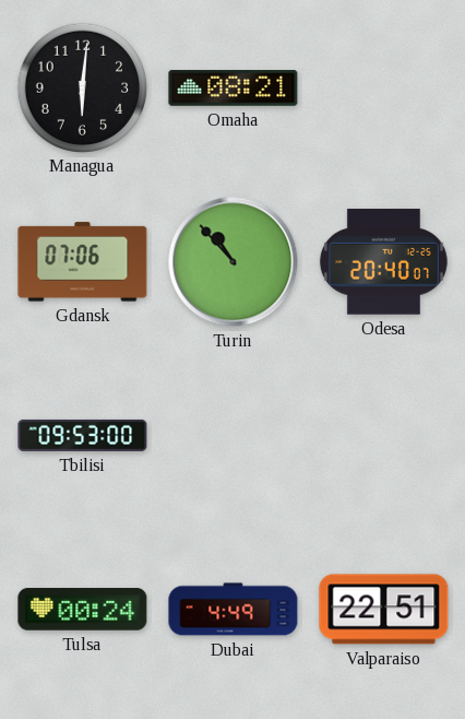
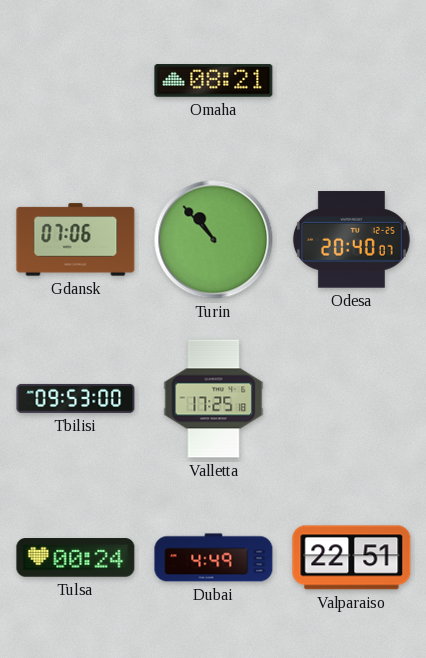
Managua: 6:01 -> none (82, 87)
Valletta: none -> 17:25 (214, 399)
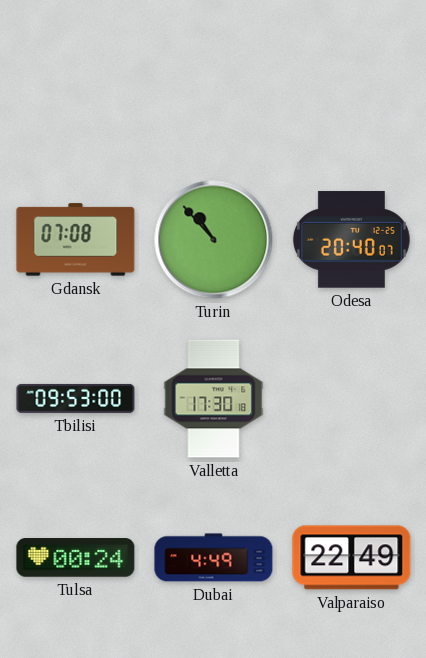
Omaha: 08:21 -> none (214, 81)
Gdansk: 07:06 -> 07:08 (76, 240)
Valletta: 17:25 -> 17:30 (214, 399)
Valparaiso: 22:51 -> 22:49 (352, 558)
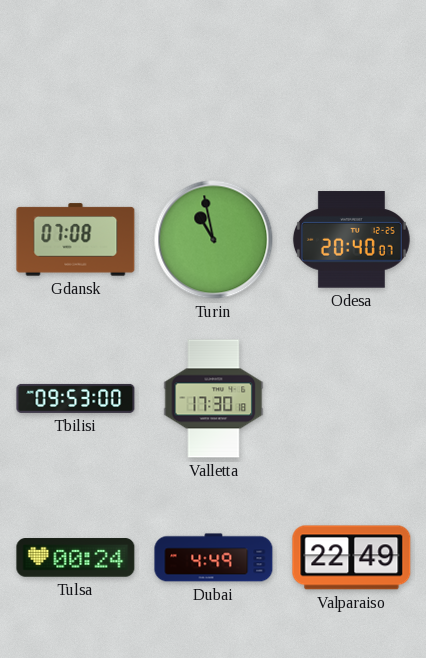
Turin: 10:53 -> 10:58 (214, 240)
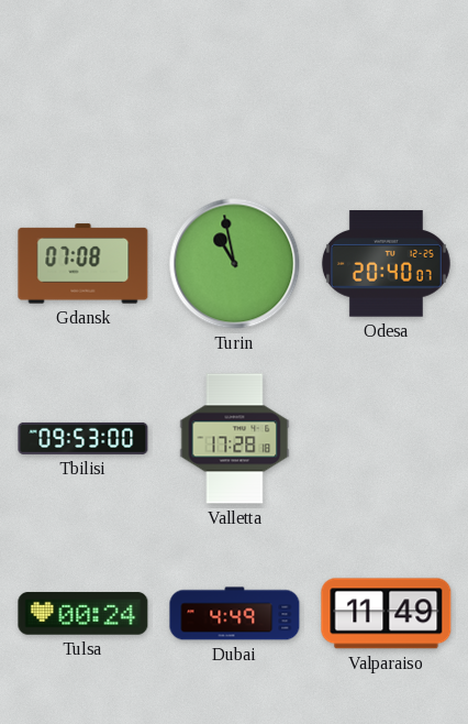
Valletta: 17:30 -> 17:28 (235, 439)
Valparaiso: 22:49 -> 11:49 (387, 614)
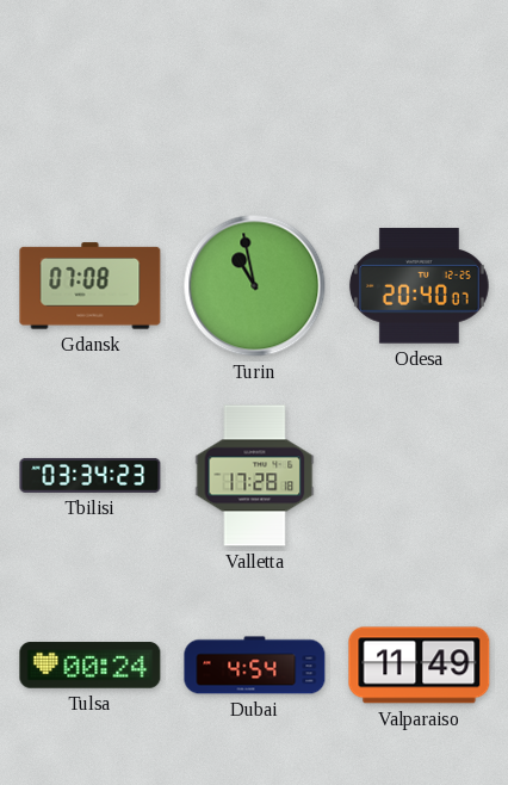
Tbilisi: 09:53 -> 03:34 (91, 475)
Dubai: 4:49 -> 4:54 (255, 666)
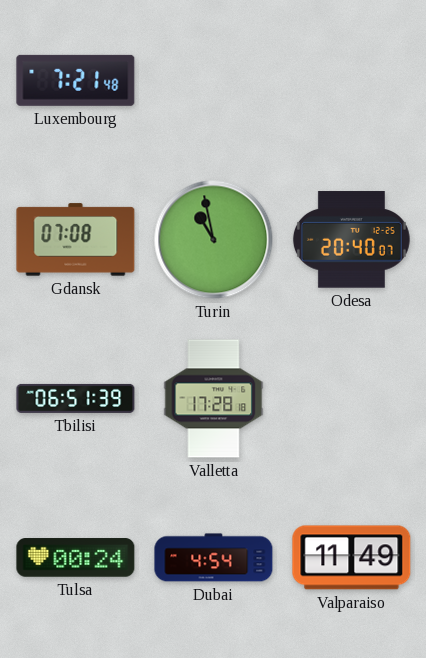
Luxembourg: none -> 7:21 (76, 80)
Tbilisi: 03:34 -> 06:51 (76, 398)
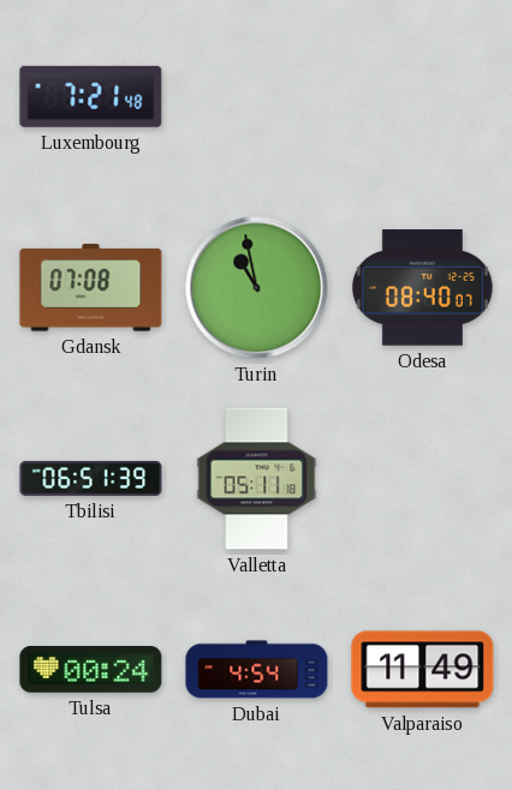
Odesa: 20:40 -> 08:40 (422, 288)
Valletta: 17:28 -> 05:11 (257, 479)
